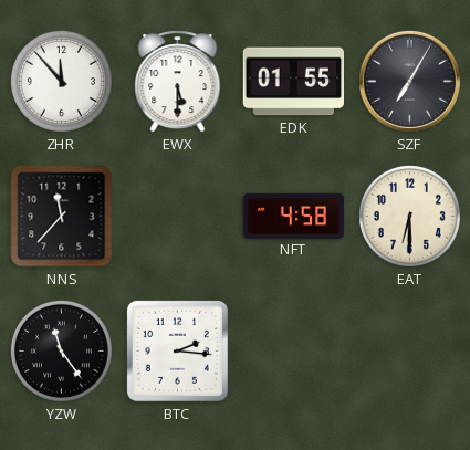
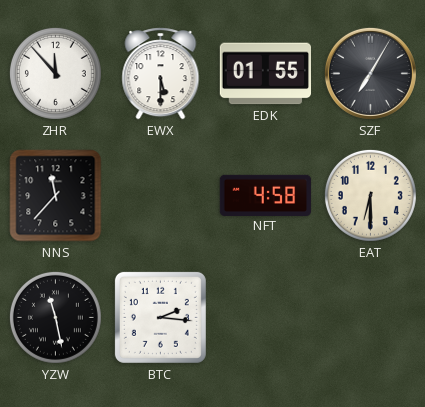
YZW: 11:24 -> 11:28 (55, 317)
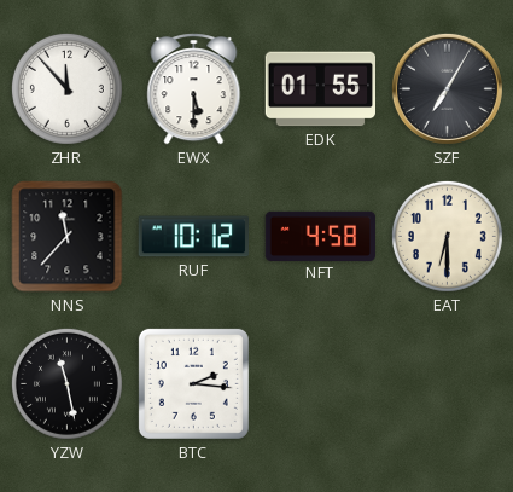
RUF: none -> 10:12 (193, 237)
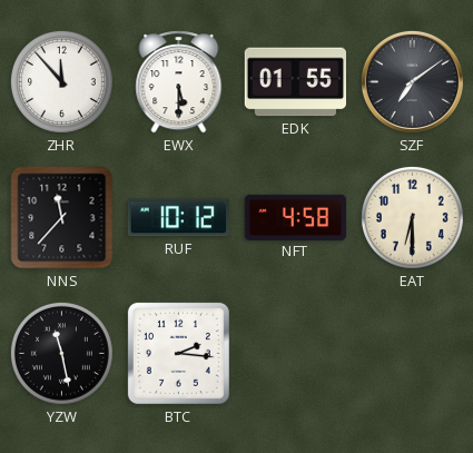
SZF: 7:05 -> 7:09 (412, 81)
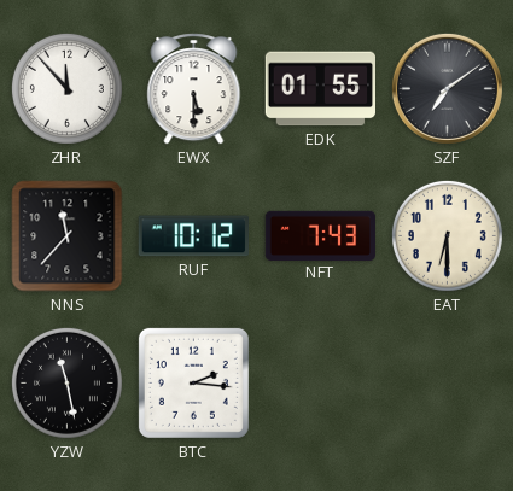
NFT: 4:58 -> 7:43 (321, 235)
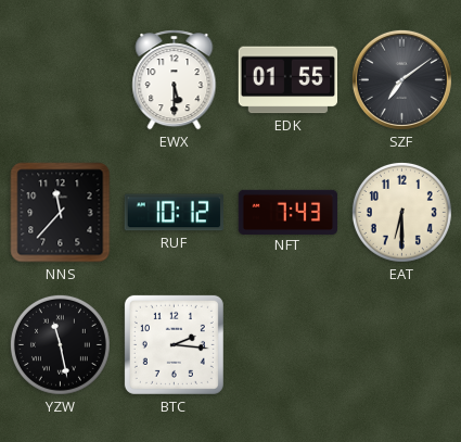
ZHR: 11:53 -> none (66, 88)
